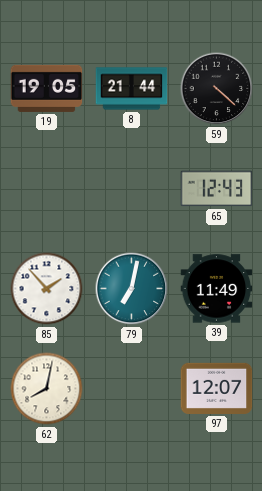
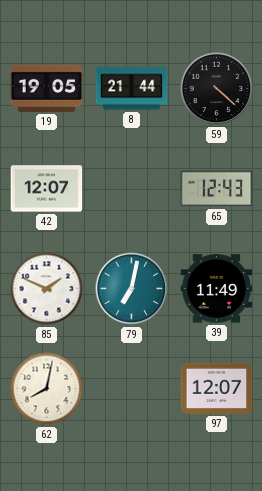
42: none -> 12:07 (47, 189)
85: 1:53 -> 1:49 (47, 289)
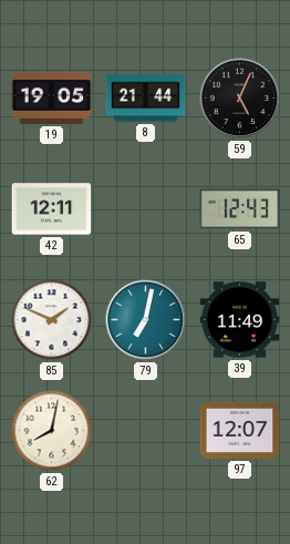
59: 4:22 -> 5:04 (240, 99)
42: 12:07 -> 12:11 (52, 209)
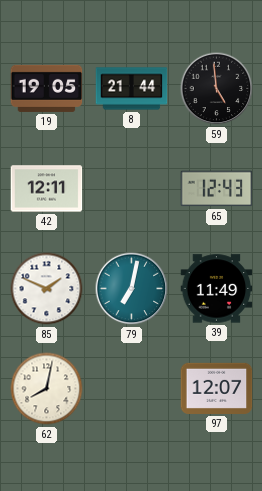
59: 5:04 -> 4:59 (217, 89)
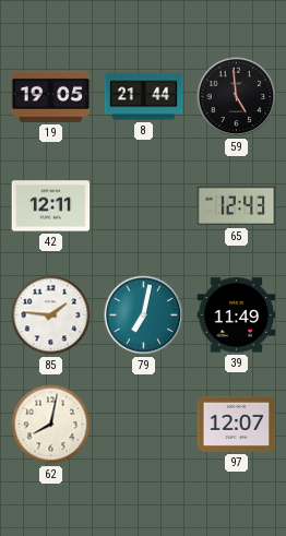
85: 1:49 -> 1:46 (51, 315)
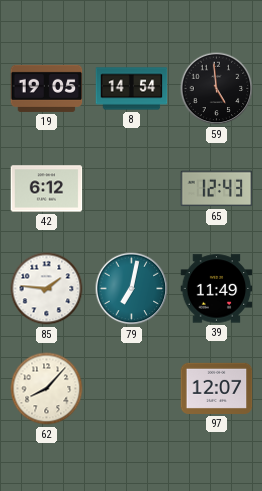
8: 21:44 -> 14:54 (132, 89)
42: 12:11 -> 6:12 (47, 189)
62: 8:02 -> 8:07 (47, 389)
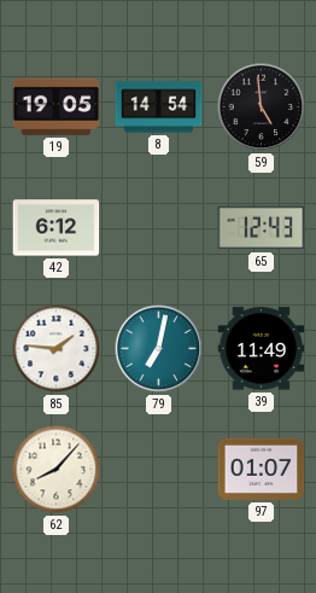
97: 12:07 -> 01:07 (262, 469)
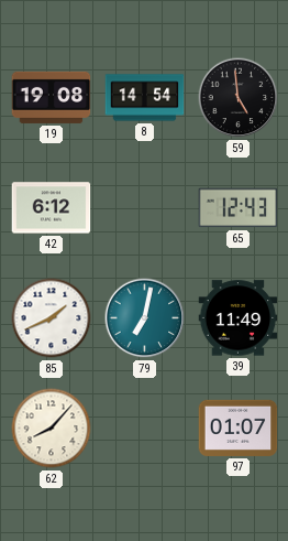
19: 19:05 -> 19:08 (52, 97)
85: 1:46 -> 1:41 (52, 318)
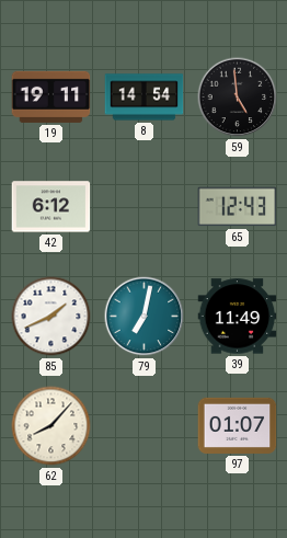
19: 19:08 -> 19:11 (51, 96)
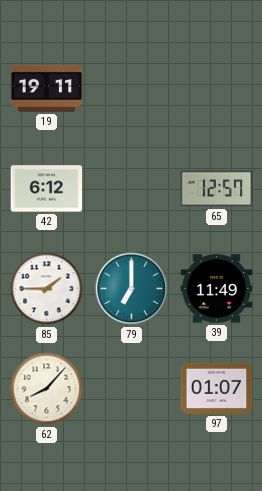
8: 14:54 -> none (145, 98)
59: 4:59 -> none (238, 98)
65: 12:43 -> 12:57 (217, 189)
85: 1:41 -> 1:45 (47, 289)
79: 7:02 -> 7:00 (132, 289)
